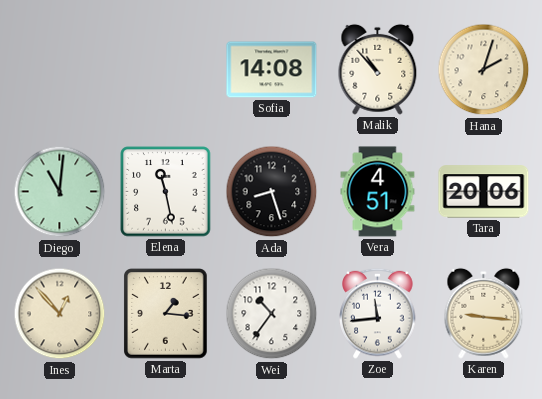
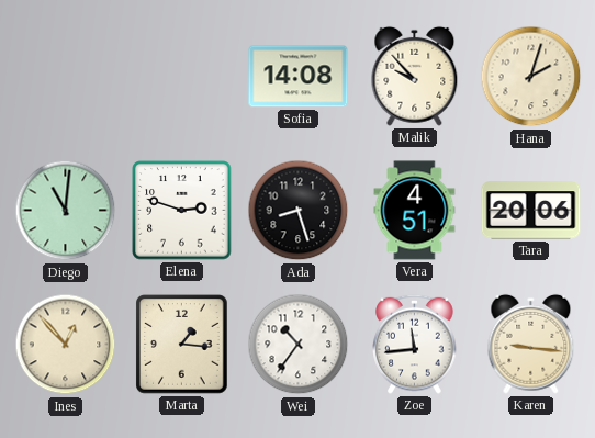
Malik: 10:53 -> 9:53 (415, 76)
Elena: 11:28 -> 2:48 (182, 211)
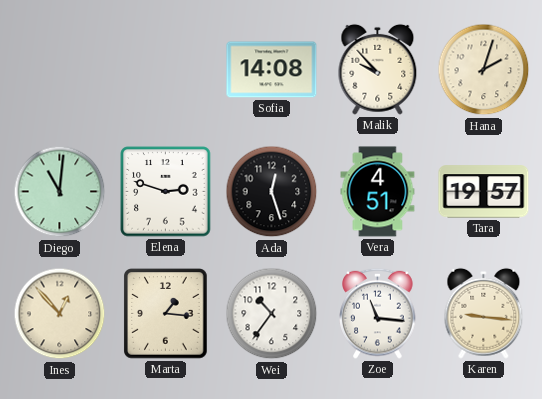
Ada: 8:27 -> 12:27 (272, 192)
Tara: 20:06 -> 19:57 (484, 192)
Zoe: 11:44 -> 11:16 (378, 313)
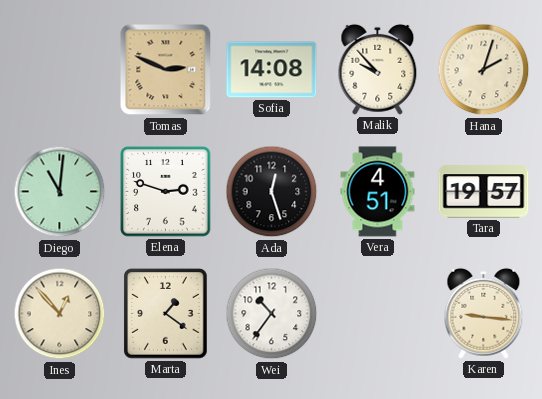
Tomas: none -> 2:49 (166, 70)
Marta: 1:16 -> 1:21 (166, 314)
Zoe: 11:16 -> none (378, 313)
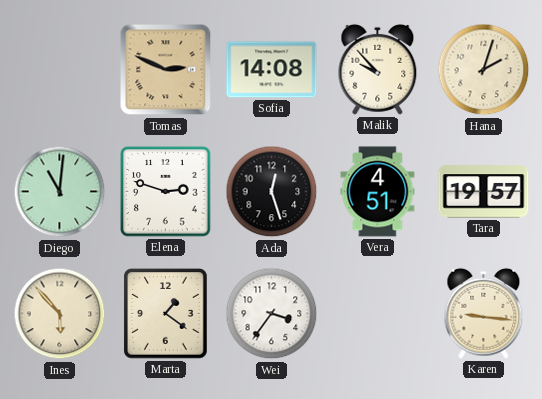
Ines: 12:53 -> 5:53 (60, 314)
Wei: 10:36 -> 3:36 (272, 314)
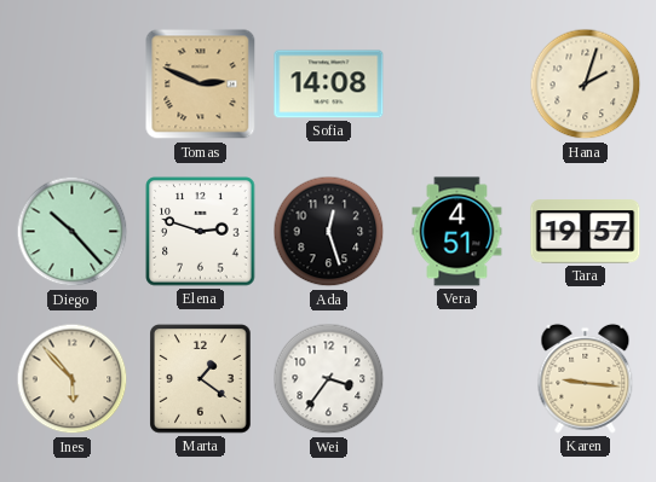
Malik: 9:53 -> none (378, 69)
Diego: 11:01 -> 10:23 (73, 232)
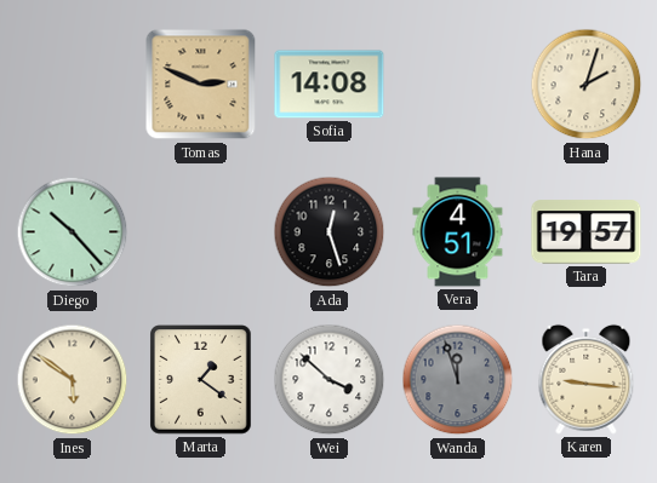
Elena: 2:48 -> none (201, 232)
Ines: 5:53 -> 5:51 (73, 380)
Wei: 3:36 -> 3:52 (330, 380)
Wanda: none -> 11:57 (458, 380)
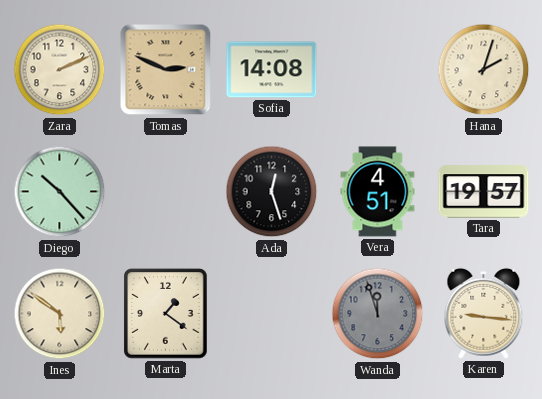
Zara: none -> 2:11 (60, 70)
Wei: 3:52 -> none (330, 380)
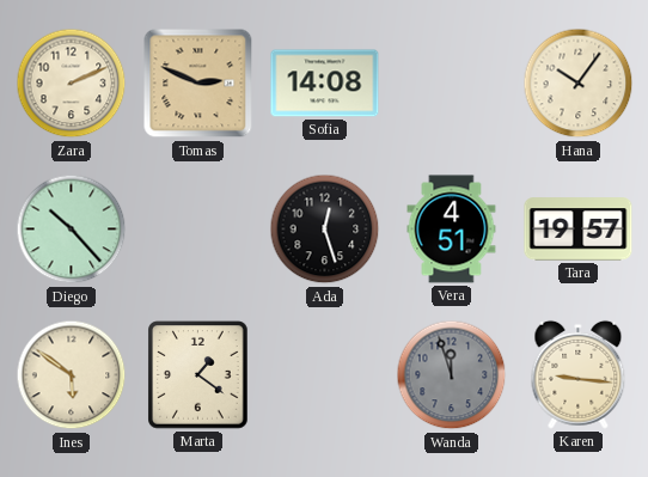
Hana: 2:03 -> 10:06 (579, 84)
